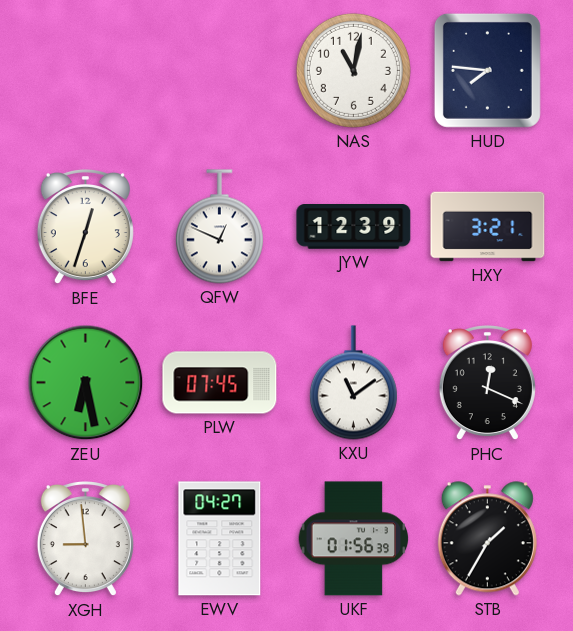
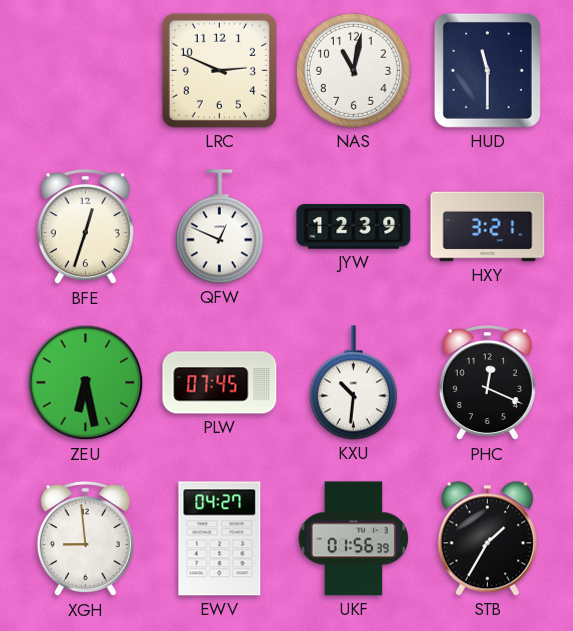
LRC: none -> 2:49 (219, 70)
HUD: 7:46 -> 11:30 (487, 70)
KXU: 11:09 -> 10:31 (353, 383)
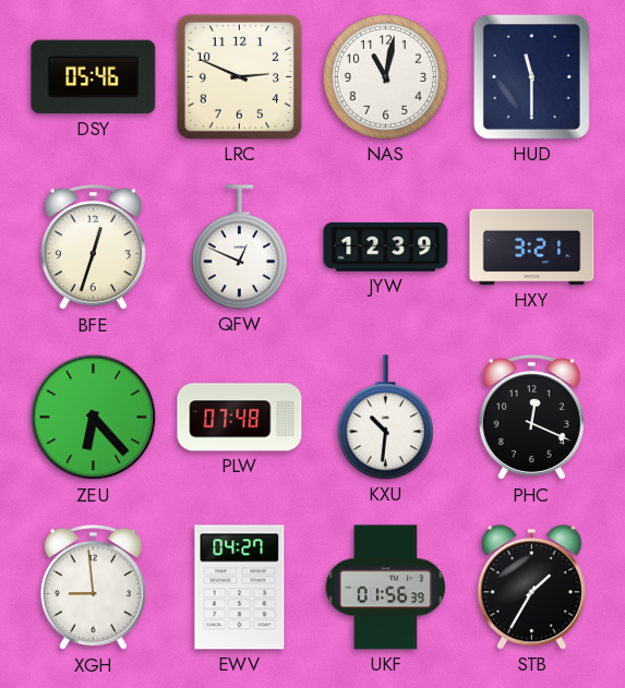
DSY: none -> 05:46 (94, 77)
ZEU: 6:28 -> 6:23 (94, 418)
PLW: 07:45 -> 07:48 (240, 418)
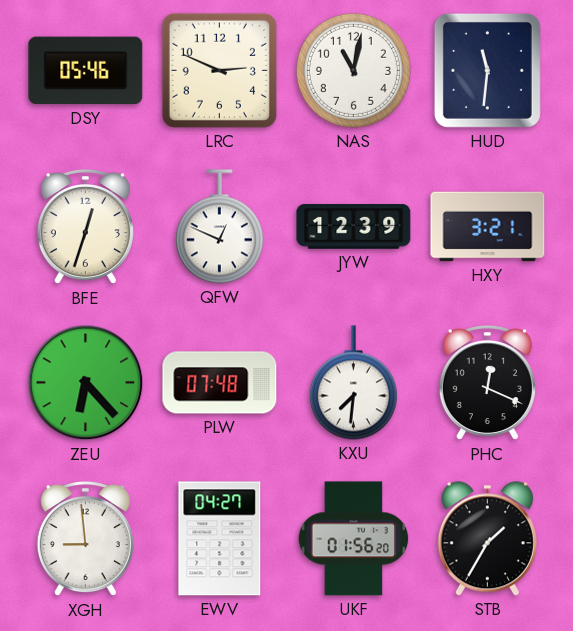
HUD: 11:30 -> 11:31 (487, 70)
KXU: 10:31 -> 7:31 (353, 383)
UKF: 01:56:39 -> 01:56:20 (354, 539)
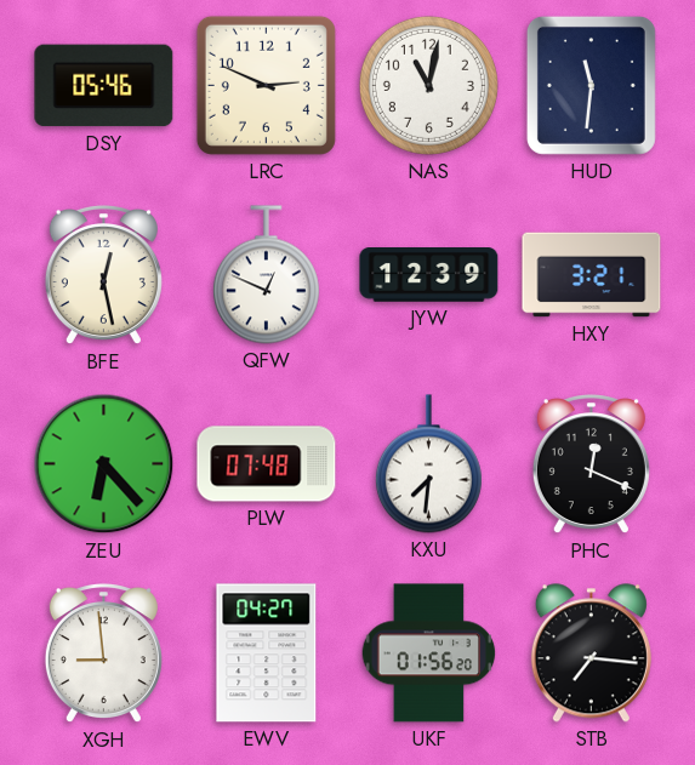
BFE: 12:33 -> 12:28 (103, 276)
STB: 1:35 -> 7:16 (591, 653)
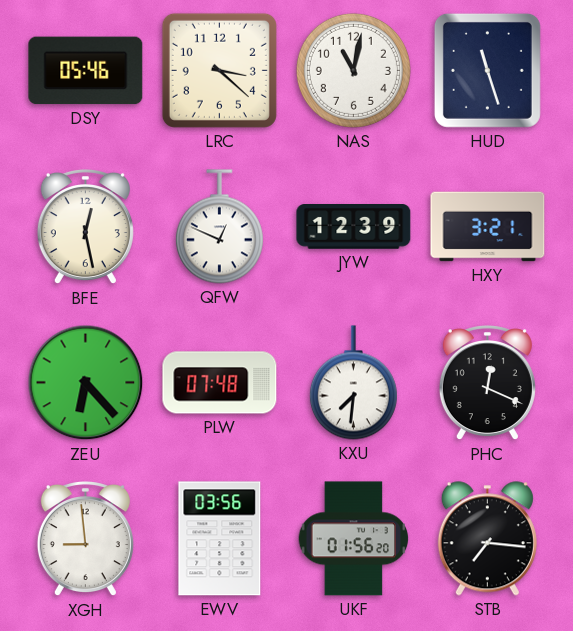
LRC: 2:49 -> 3:22 (219, 70)
HUD: 11:31 -> 11:27 (487, 70)
EWV: 04:27 -> 03:56 (220, 539)
